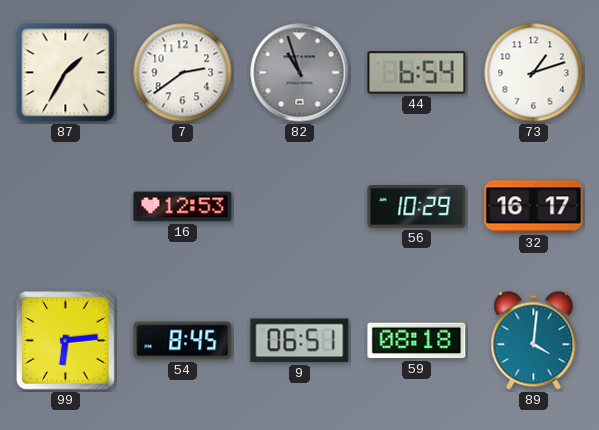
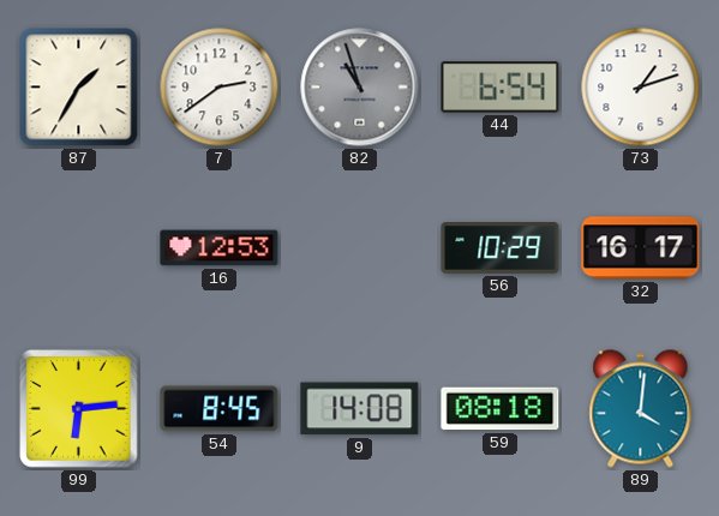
9: 06:51 -> 14:08 (360, 409)
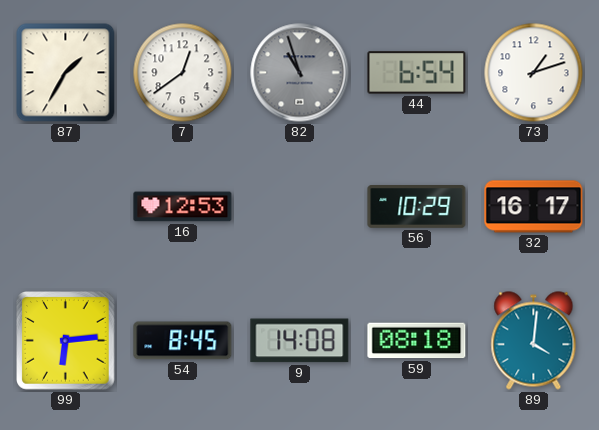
7: 2:39 -> 12:39 (183, 73)
